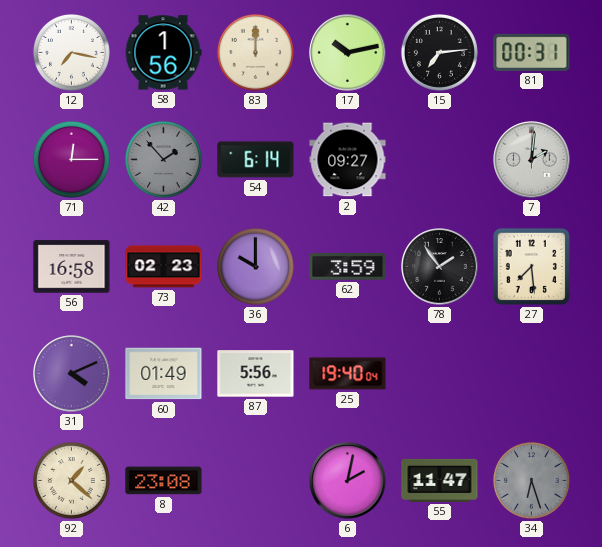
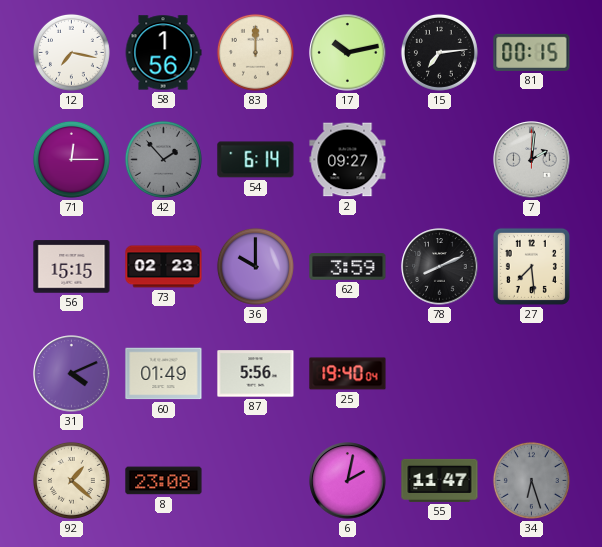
81: 00:31 -> 00:15 (532, 52)
56: 16:58 -> 15:15 (72, 267)
78: 1:54 -> 8:11 (440, 267)
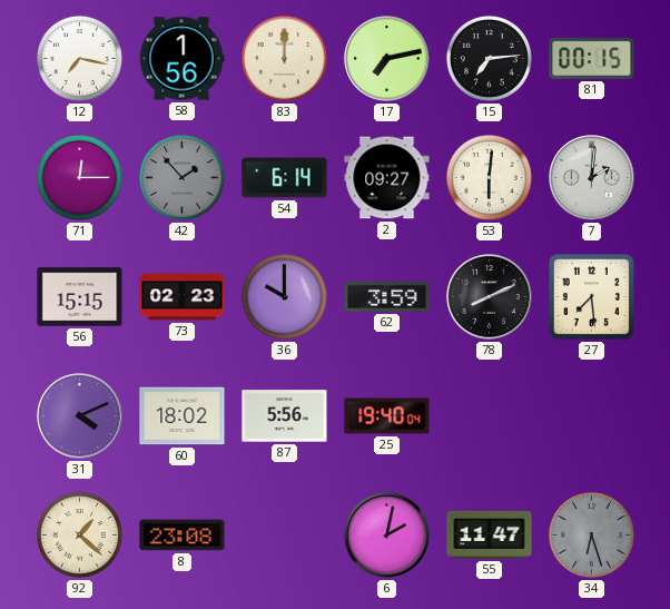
17: 10:13 -> 7:13 (387, 59)
53: none -> 6:01 (489, 177)
60: 01:49 -> 18:02 (183, 416)
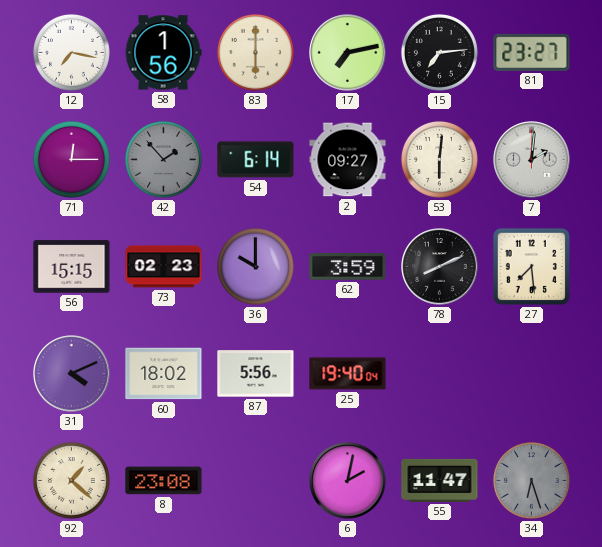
83: 12:00 -> 6:00 (255, 52)
81: 00:15 -> 23:27 (532, 52)
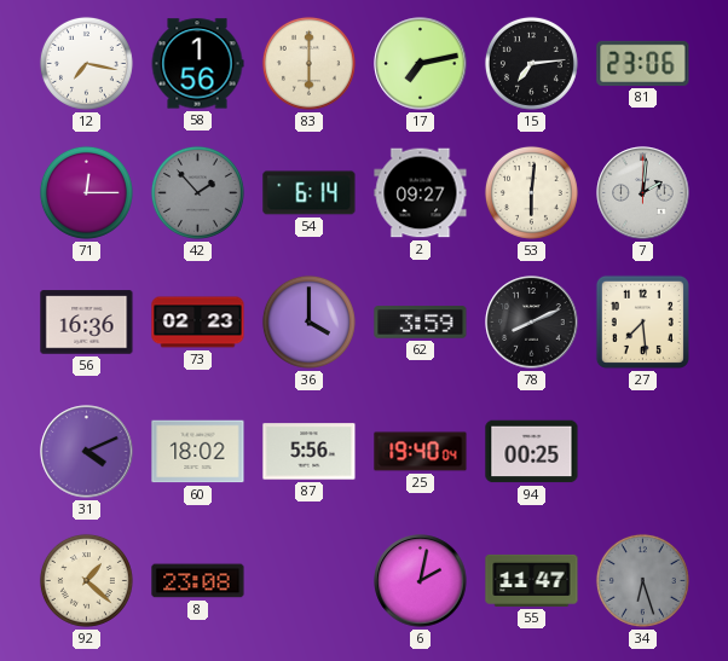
81: 23:27 -> 23:06 (643, 63)
56: 15:15 -> 16:36 (87, 323)
36: 10:00 -> 4:00 (308, 321)
94: none -> 00:25 (532, 452)
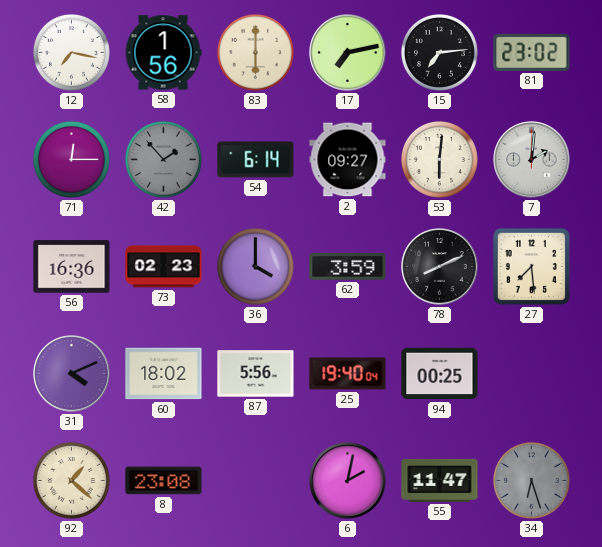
81: 23:06 -> 23:02 (532, 52)
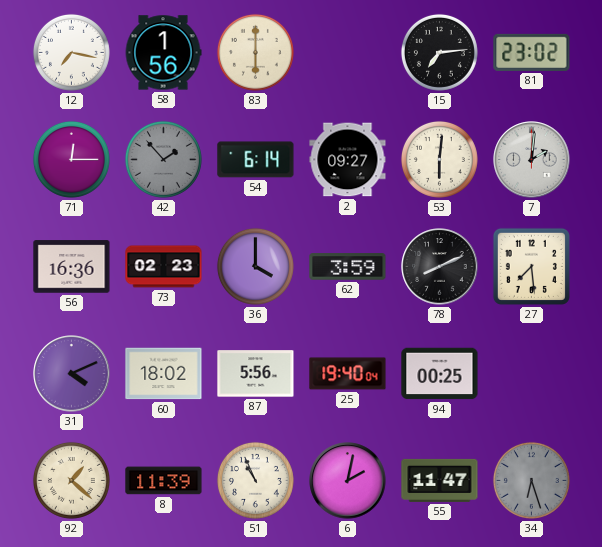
17: 7:13 -> none (348, 53)
8: 23:08 -> 11:39 (164, 481)
51: none -> 10:56 (255, 480)
